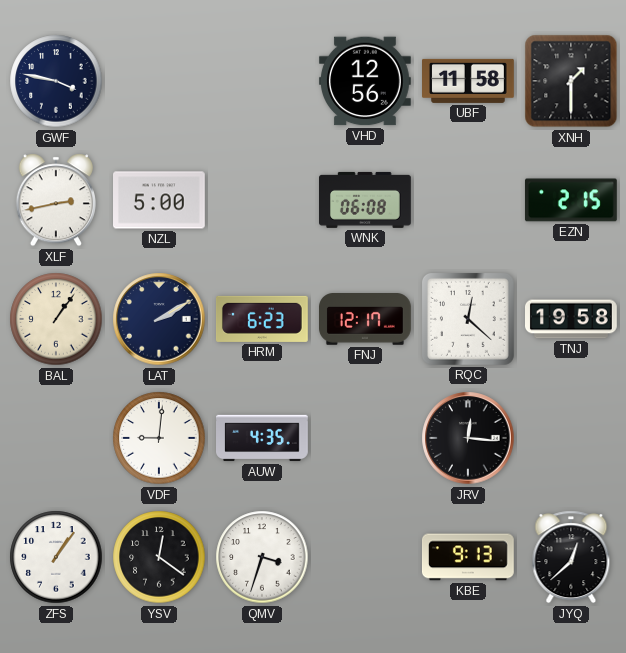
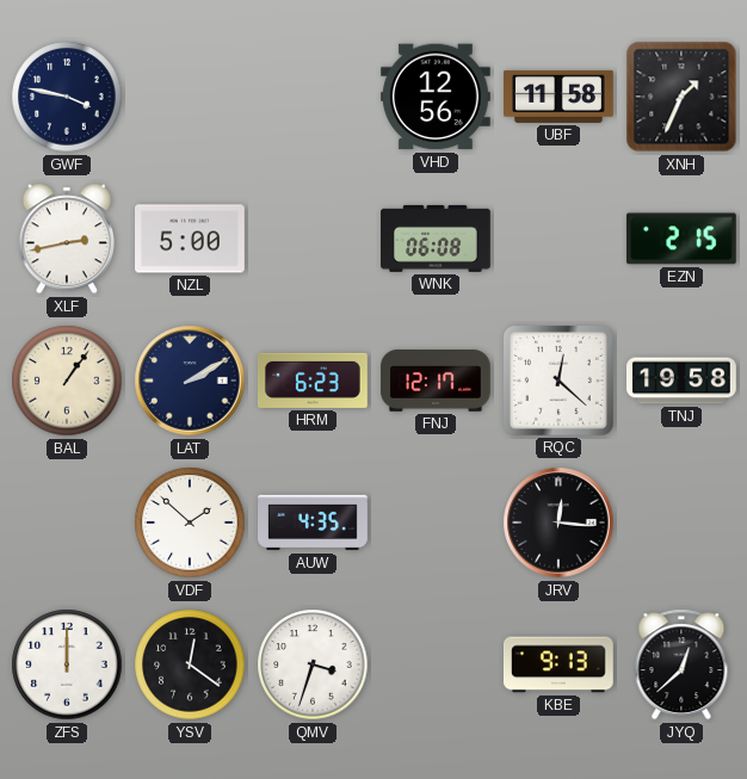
XNH: 1:30 -> 1:34 (681, 97)
VDF: 9:01 -> 1:52 (190, 523)
ZFS: 1:06 -> 12:00 (67, 664)
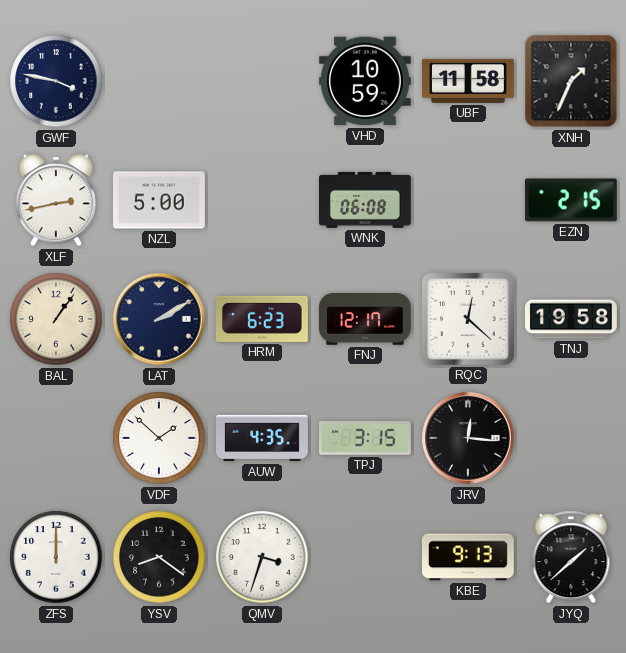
VHD: 12:56 -> 10:59 (365, 81)
TPJ: none -> 3:15 (366, 438)
YSV: 12:21 -> 8:21 (159, 557)
JYQ: 12:38 -> 1:38 (571, 557)
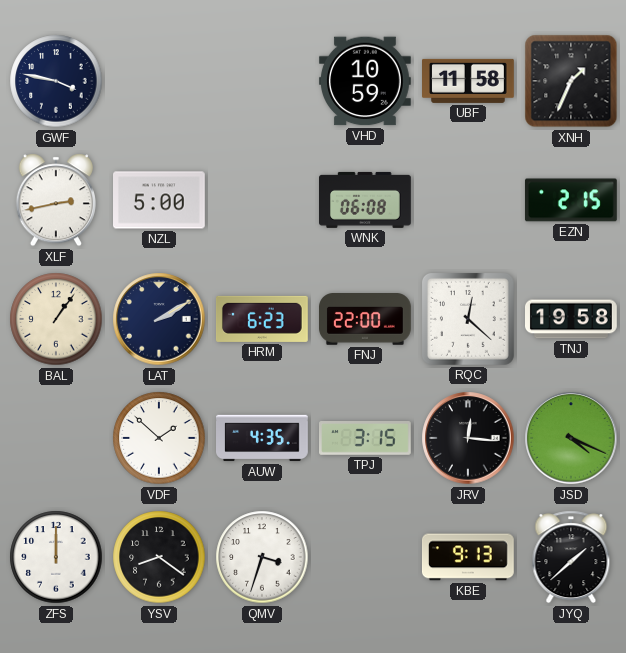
FNJ: 12:17 -> 22:00 (366, 320)
JSD: none -> 4:19 (571, 438)
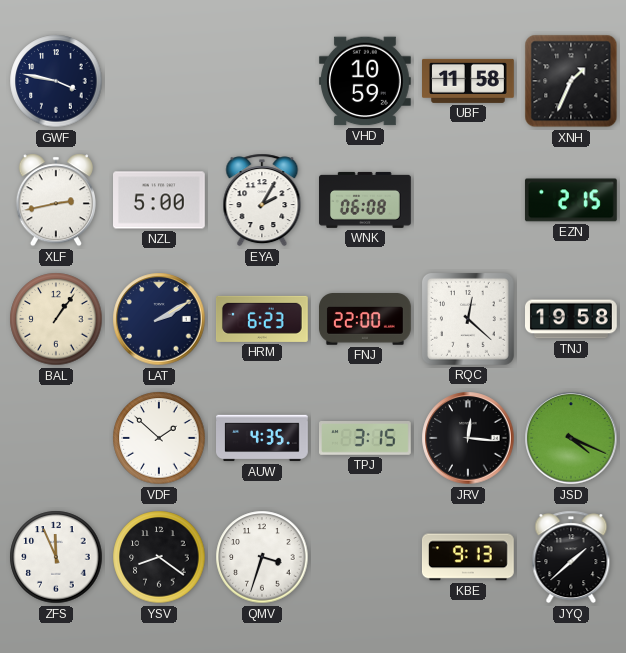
EYA: none -> 2:05 (262, 200)
ZFS: 12:00 -> 11:56 (56, 557)
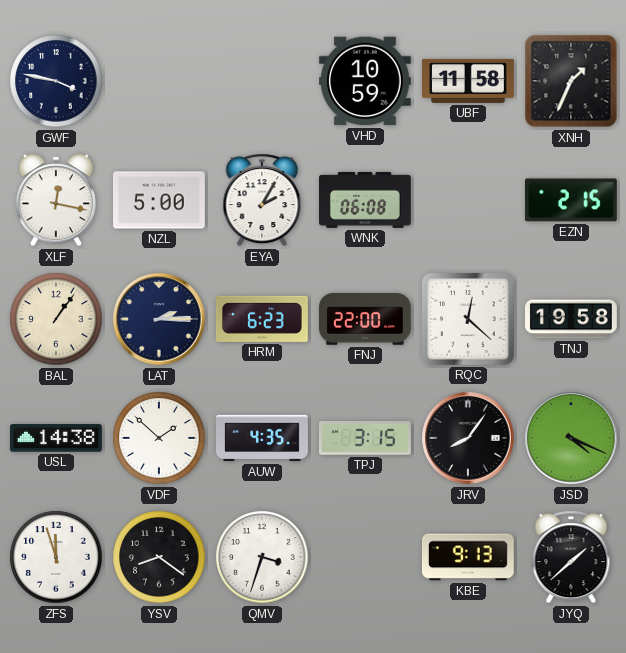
XLF: 2:43 -> 12:17 (56, 200)
LAT: 2:10 -> 2:15 (159, 319)
USL: none -> 14:38 (56, 438)
JRV: 12:16 -> 8:06 (468, 438)
ZFS: 11:56 -> 11:57 (56, 557)
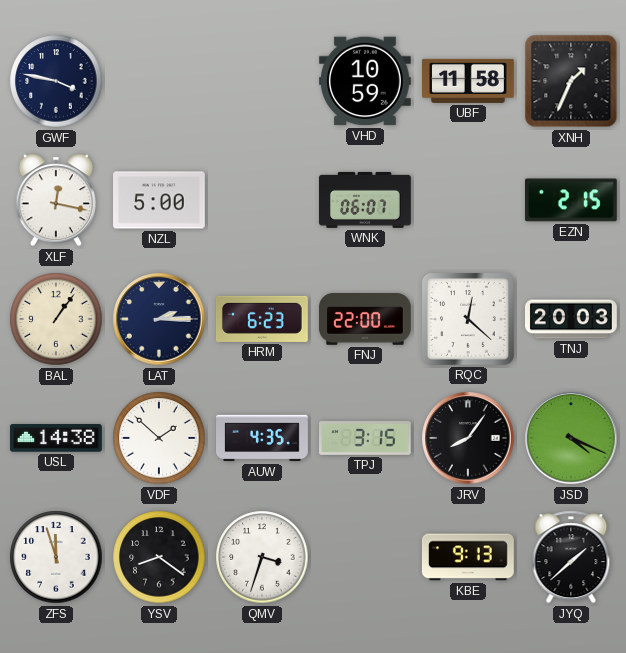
EYA: 2:05 -> none (262, 200)
WNK: 06:08 -> 06:07 (366, 200)
TNJ: 19:58 -> 20:03 (572, 319)
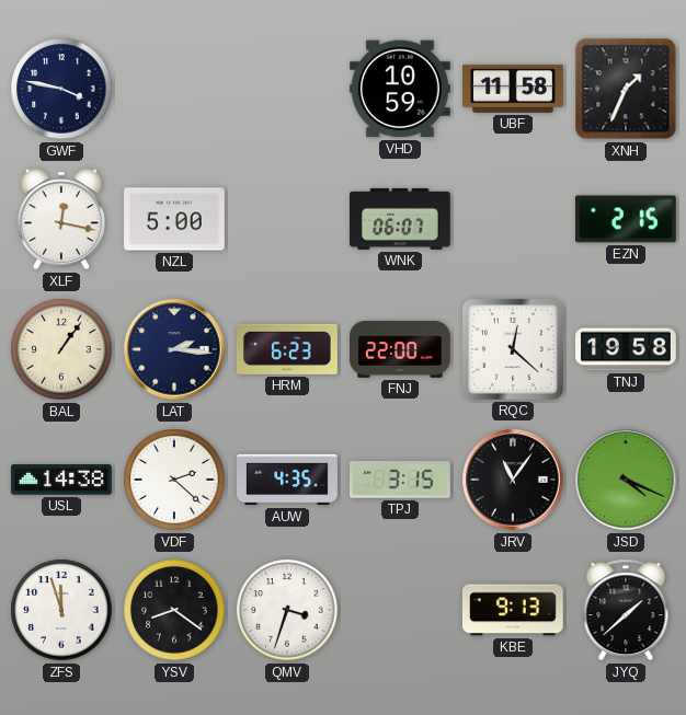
LAT: 2:15 -> 2:16 (174, 349)
TNJ: 20:03 -> 19:58 (627, 349)
VDF: 1:52 -> 2:22 (174, 480)
JRV: 8:06 -> 11:06 (513, 480)
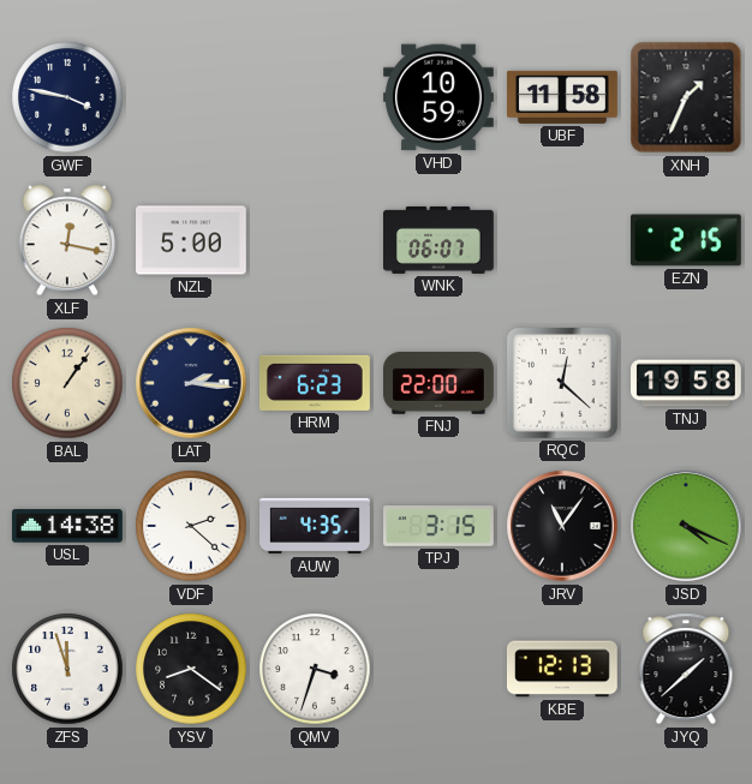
KBE: 9:13 -> 12:13 (562, 669)
